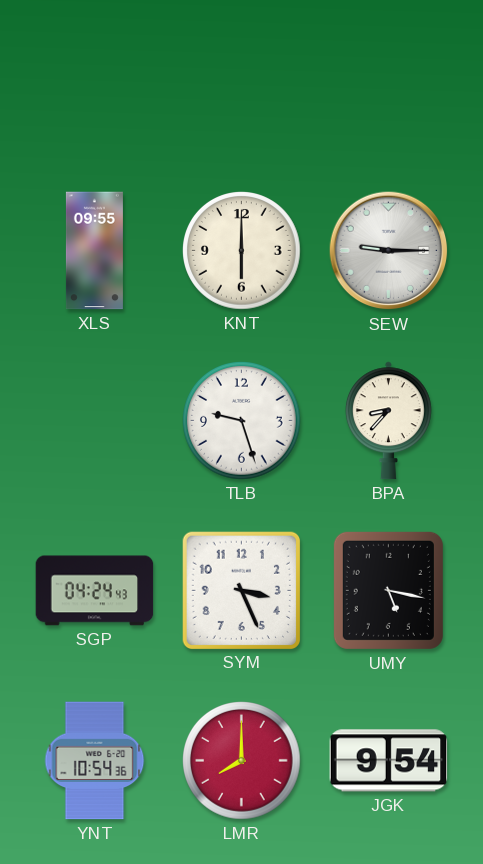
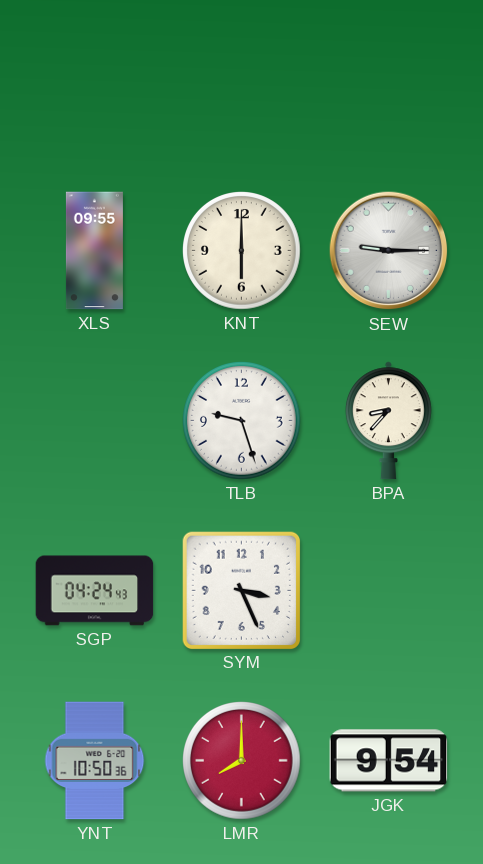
UMY: 5:17 -> none (388, 590)
YNT: 10:54 -> 10:50 (95, 761)
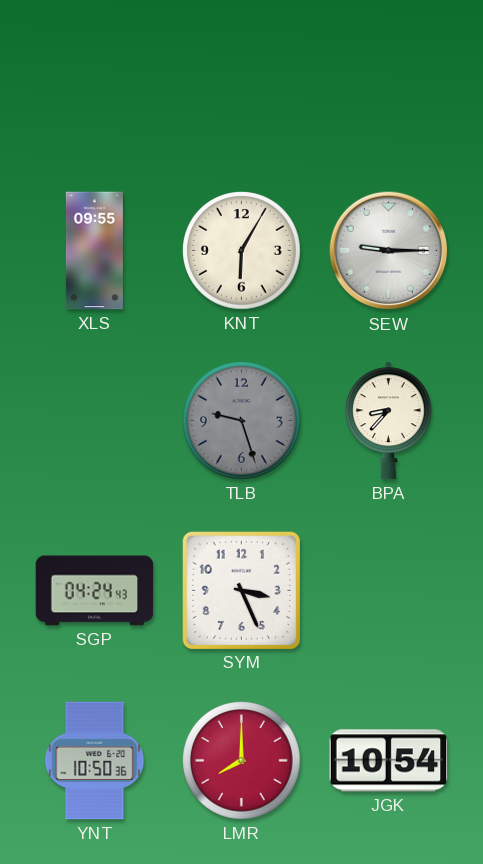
KNT: 6:00 -> 6:05 (242, 251)
TLB dial: white -> grey (242, 421)
JGK: 9:54 -> 10:54 (389, 761)
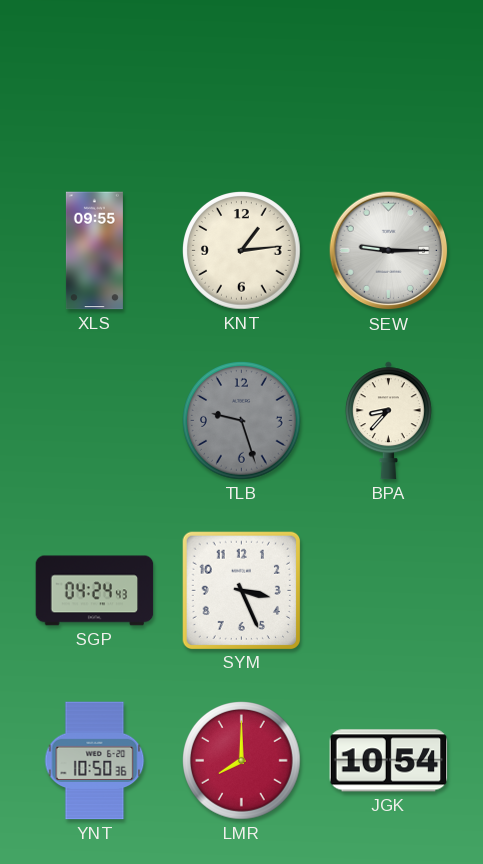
KNT: 6:05 -> 1:14 (242, 251)
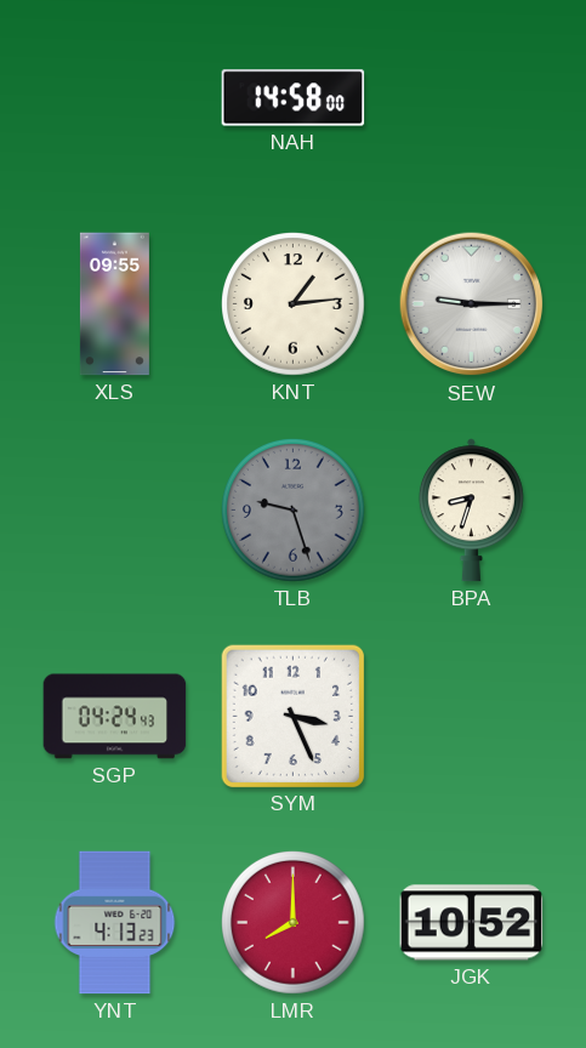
NAH: none -> 14:58 (294, 98)
BPA: 8:37 -> 8:33 (471, 511)
YNT: 10:50 -> 4:13 (115, 923)
JGK: 10:54 -> 10:52 (472, 923)
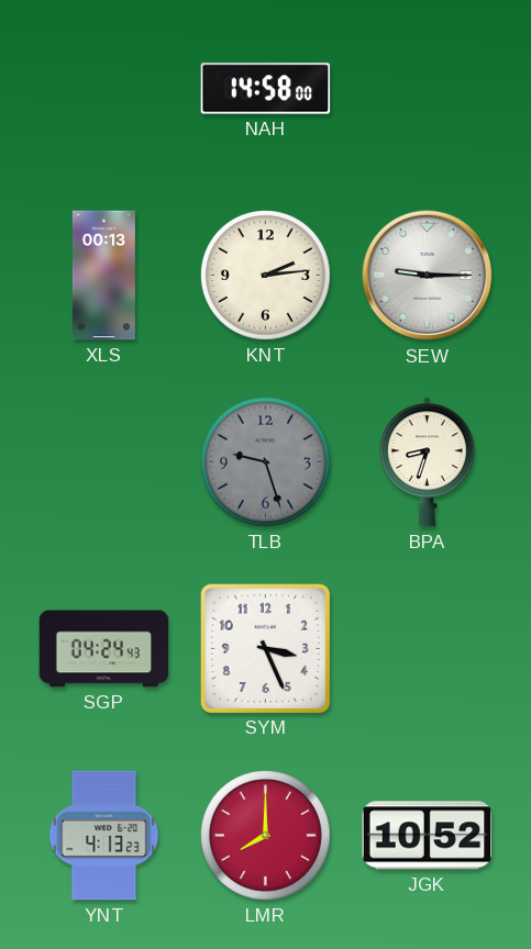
XLS: 09:55 -> 00:13 (103, 276)
KNT: 1:14 -> 2:14 (266, 276)
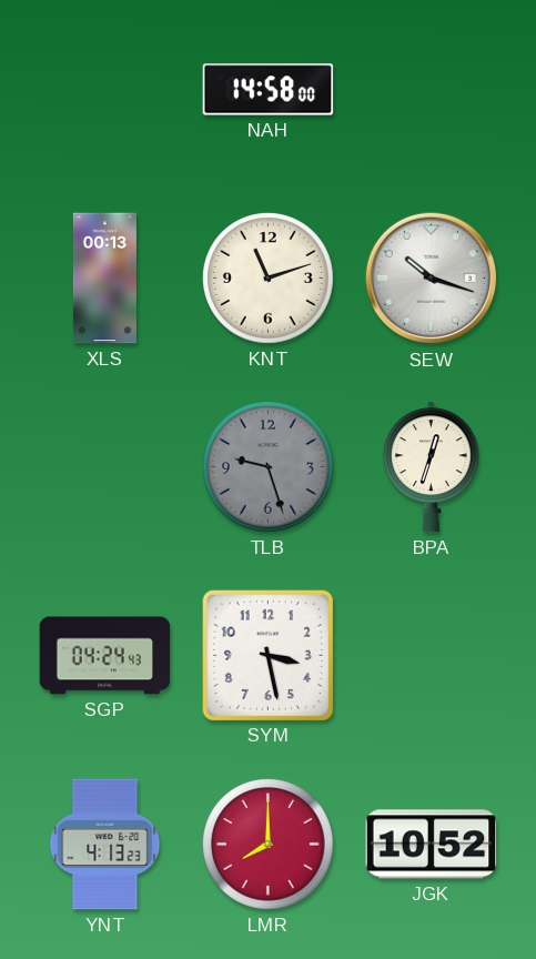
KNT: 2:14 -> 11:12 (269, 279)
SEW: 9:15 -> 10:18 (432, 279)
BPA: 8:33 -> 12:33 (431, 467)
SYM: 3:26 -> 3:28 (267, 655)
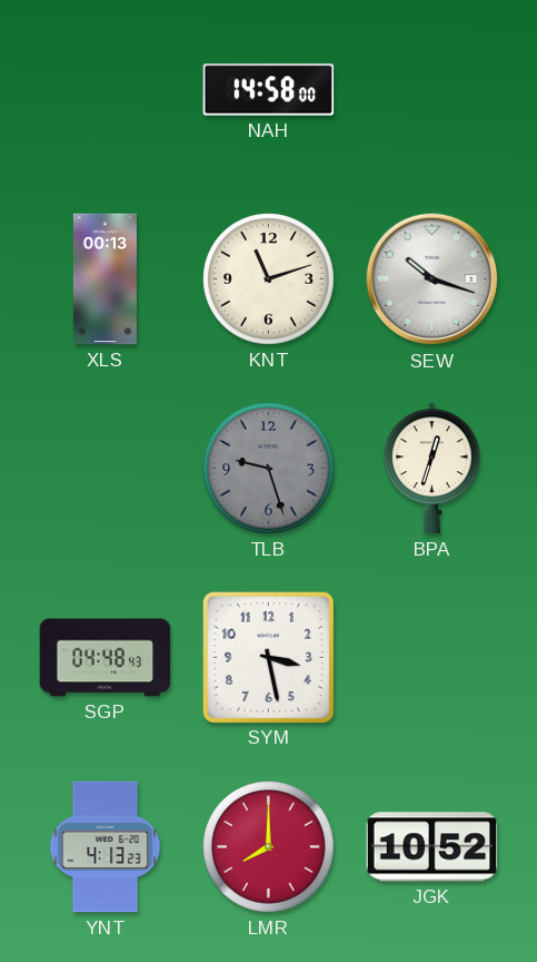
SGP: 04:24 -> 04:48 (106, 658)
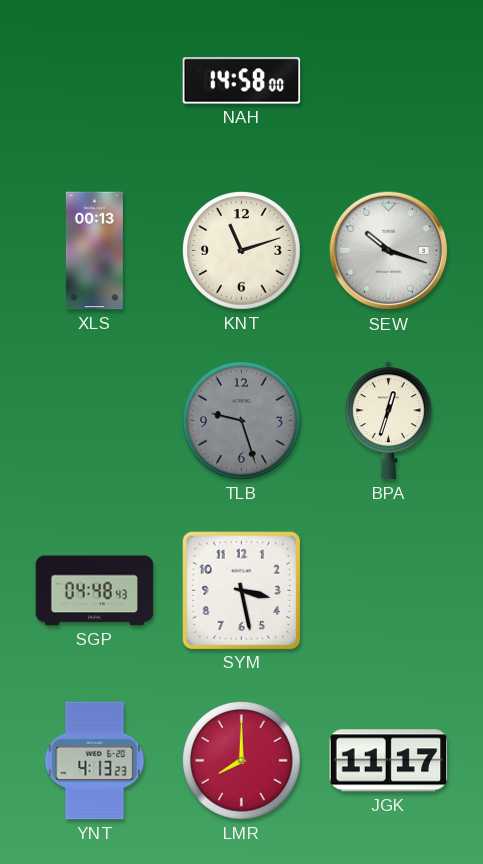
JGK: 10:52 -> 11:17 (389, 761)
